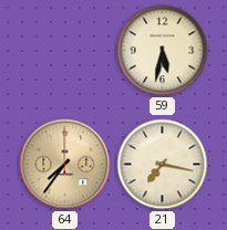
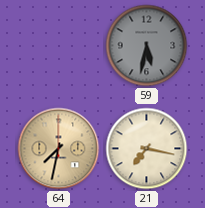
59 dial: cream -> grey (147, 46)
64: 7:36 -> 7:32 (59, 149)
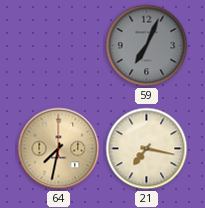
59: 5:32 -> 7:04 (147, 46)
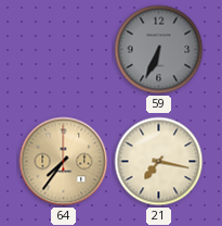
59: 7:04 -> 6:34 (159, 50)
64: 7:32 -> 7:36 (64, 162)
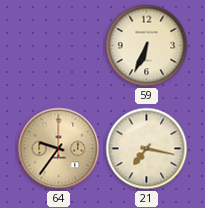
59 dial: grey -> cream (147, 46)
64: 7:36 -> 9:36 (59, 149)
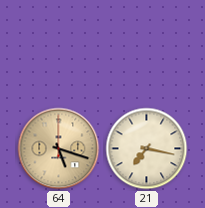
59: 6:34 -> none (147, 46)
64: 9:36 -> 5:18 (59, 149)
